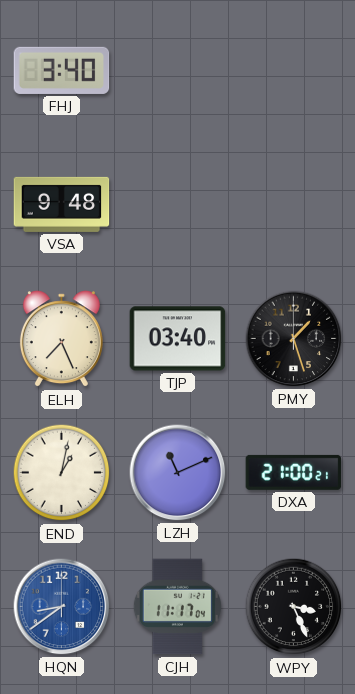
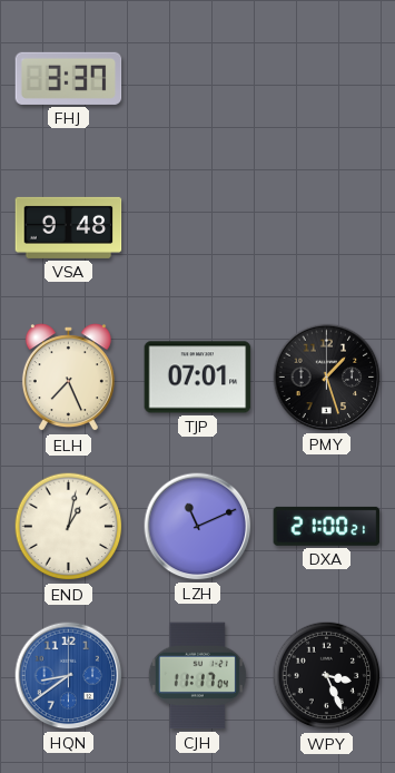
FHJ: 3:40 -> 3:37 (69, 78)
TJP: 03:40 -> 07:01 (198, 378)
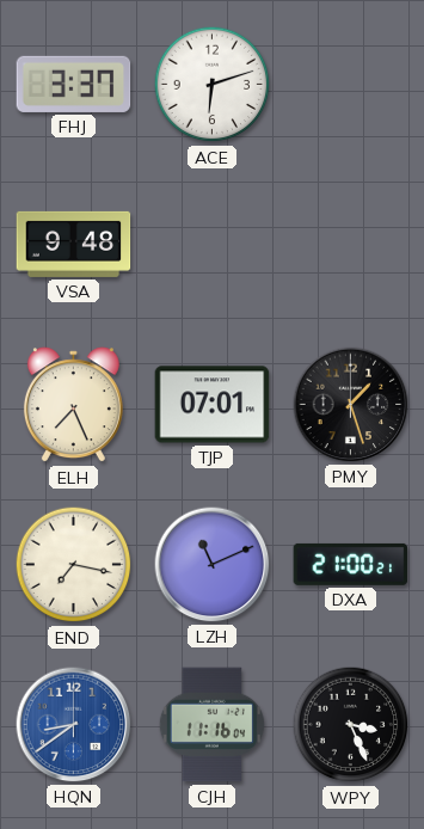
ACE: none -> 6:12 (213, 85)
END: 1:02 -> 7:17 (74, 565)
CJH: 11:17 -> 11:16 (211, 725)
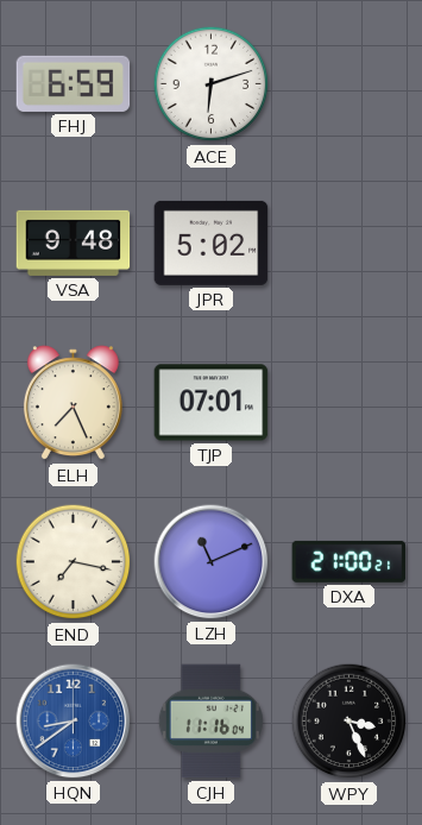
FHJ: 3:37 -> 6:59 (74, 83)
JPR: none -> 5:02 (212, 243)
PMY: 1:27 -> none (351, 405)
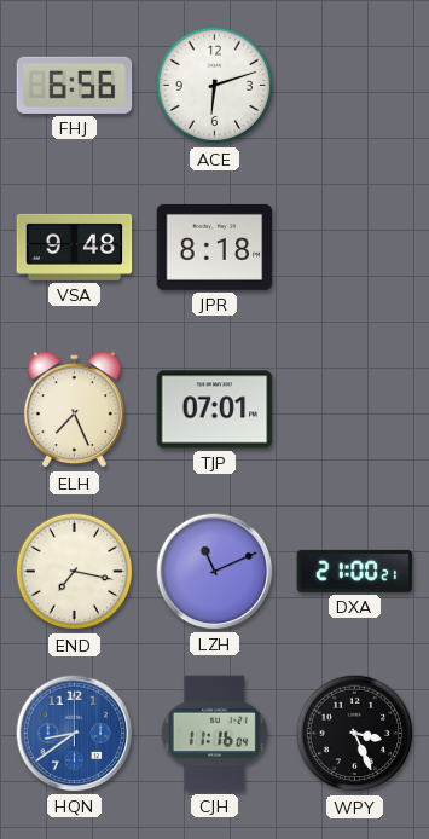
FHJ: 6:59 -> 6:56 (75, 85)
JPR: 5:02 -> 8:18 (215, 247)
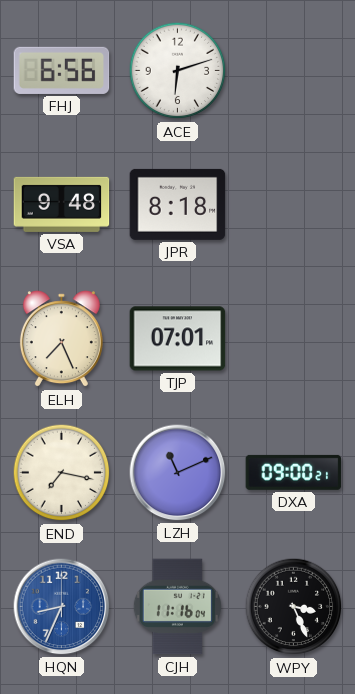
DXA: 21:00 -> 09:00 (294, 472)
HQN: 8:39 -> 8:34 (62, 607)
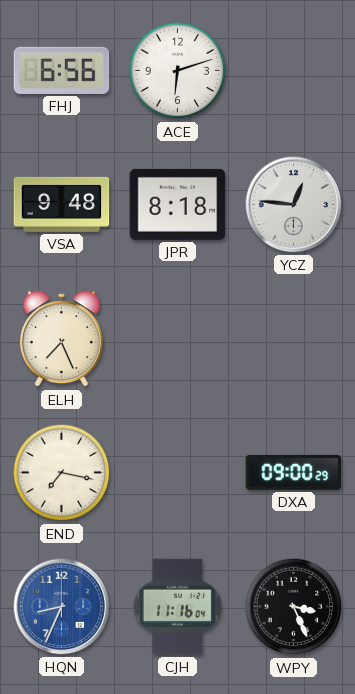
YCZ: none -> 12:46 (294, 205)
TJP: 07:01 -> none (178, 339)
LZH: 11:11 -> none (178, 473)
DXA: 09:00:21 -> 09:00:29 (294, 472)
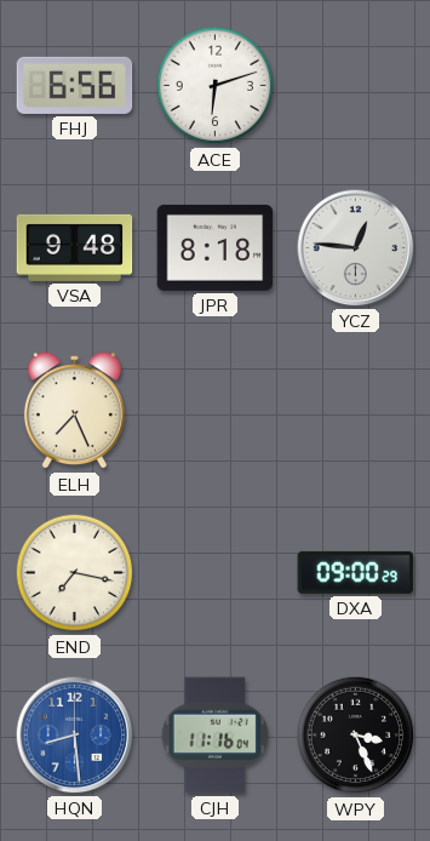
HQN: 8:34 -> 8:29 (75, 736)
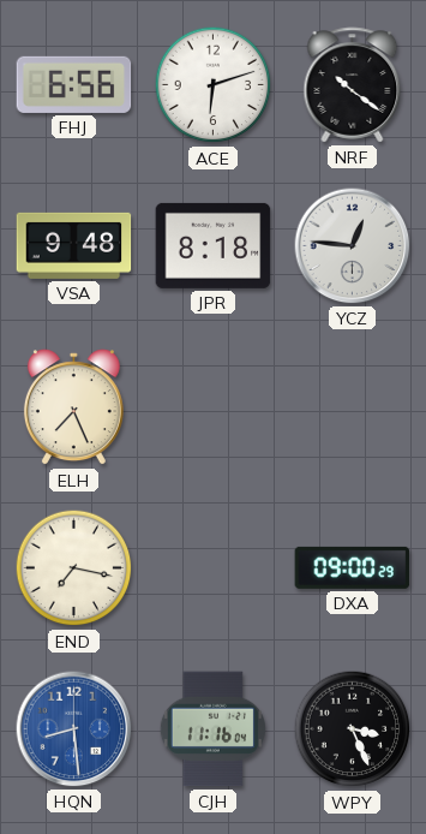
NRF: none -> 10:21 (353, 85)
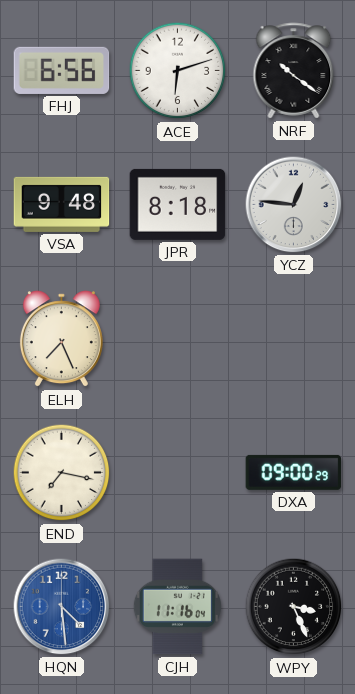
HQN: 8:29 -> 4:29 (62, 607)
